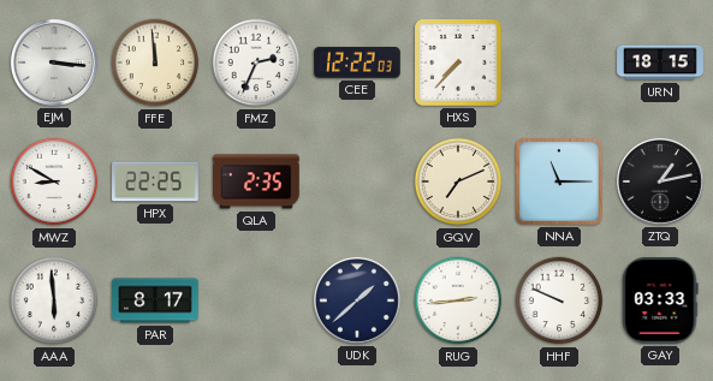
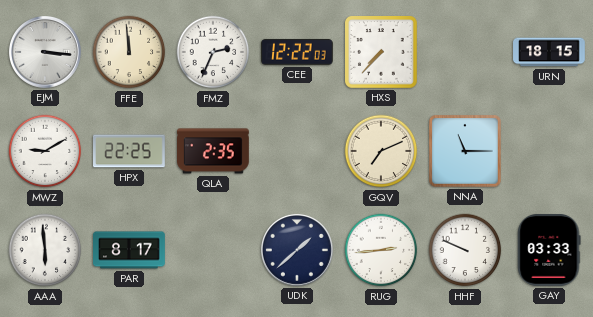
MWZ: 8:50 -> 9:10 (45, 151)
ZTQ: 1:13 -> none (660, 181)
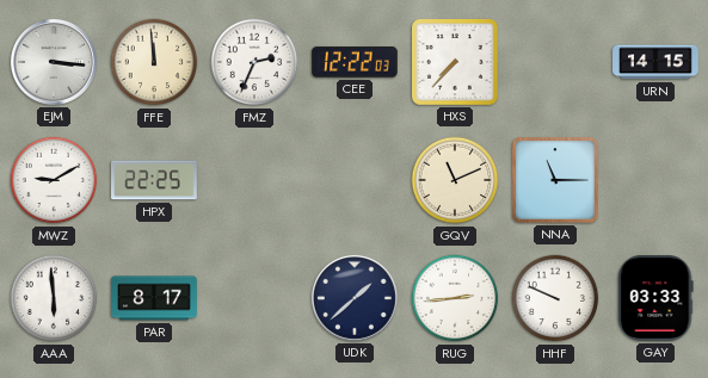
URN: 18:15 -> 14:15 (655, 62)
QLA: 2:35 -> none (214, 151)
GQV: 7:11 -> 11:11 (455, 180)
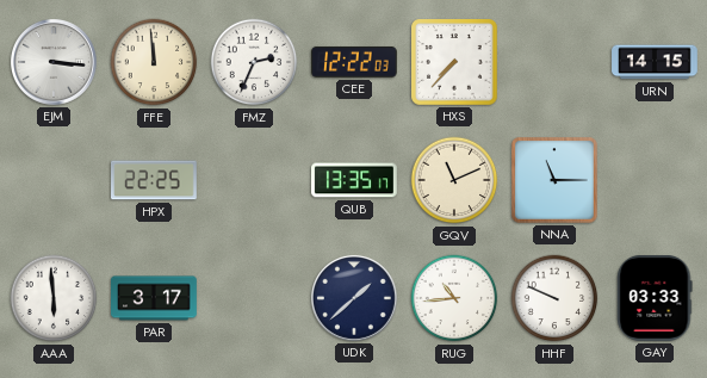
MWZ: 9:10 -> none (54, 180)
QUB: none -> 13:35 (355, 180)
PAR: 8:17 -> 3:17 (155, 298)
RUG: 2:44 -> 10:44 (454, 298)
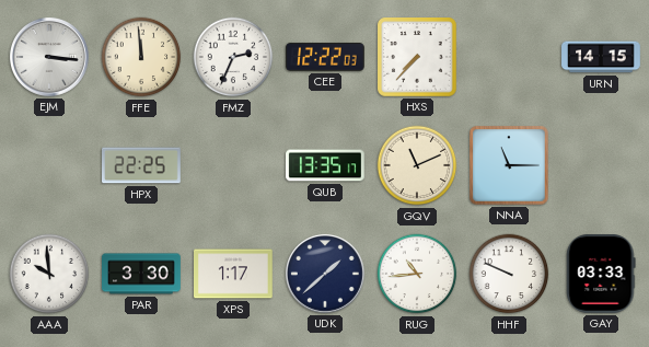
AAA: 5:59 -> 9:59 (49, 274)
PAR: 3:17 -> 3:30 (142, 274)
XPS: none -> 1:17 (234, 274)
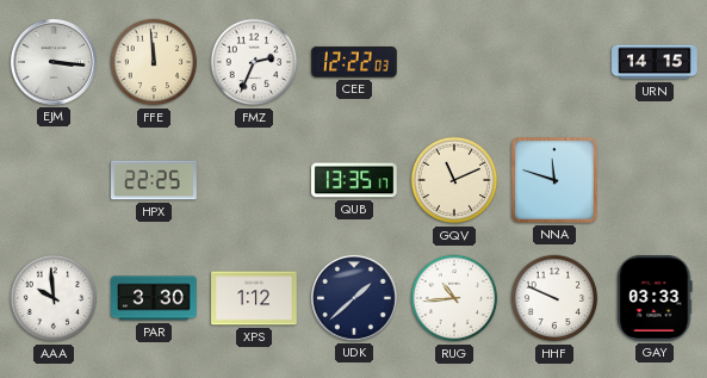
HXS: 7:37 -> none (418, 58)
NNA: 11:15 -> 11:48 (556, 181)
XPS: 1:17 -> 1:12 (255, 298)
